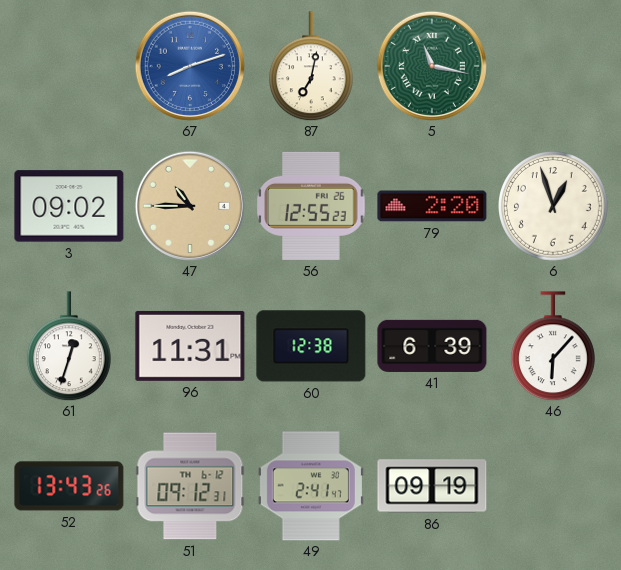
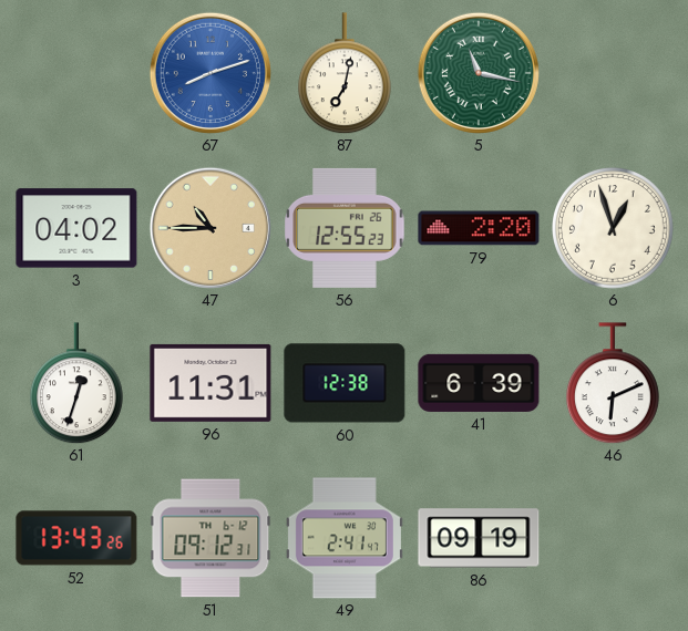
3: 09:02 -> 04:02 (76, 228)
46: 6:07 -> 6:11 (613, 383)
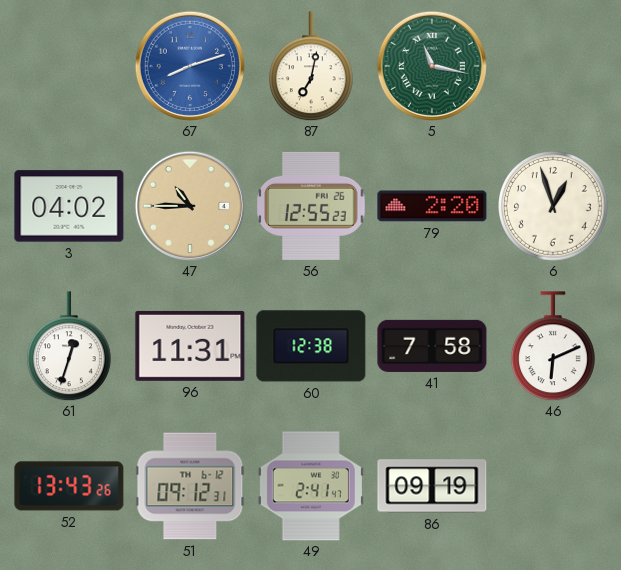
41: 6:39 -> 7:58 (432, 346)
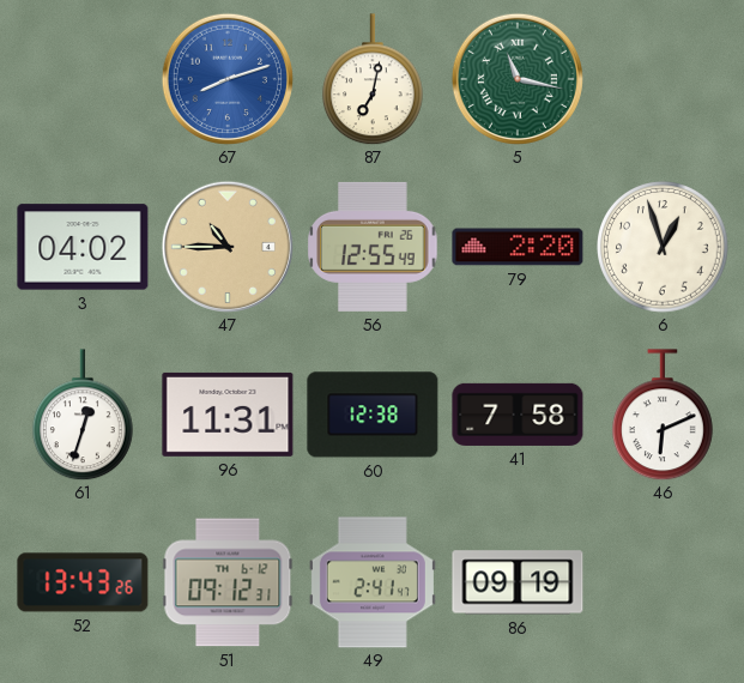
56: 12:55:23 -> 12:55:49 (373, 247)
